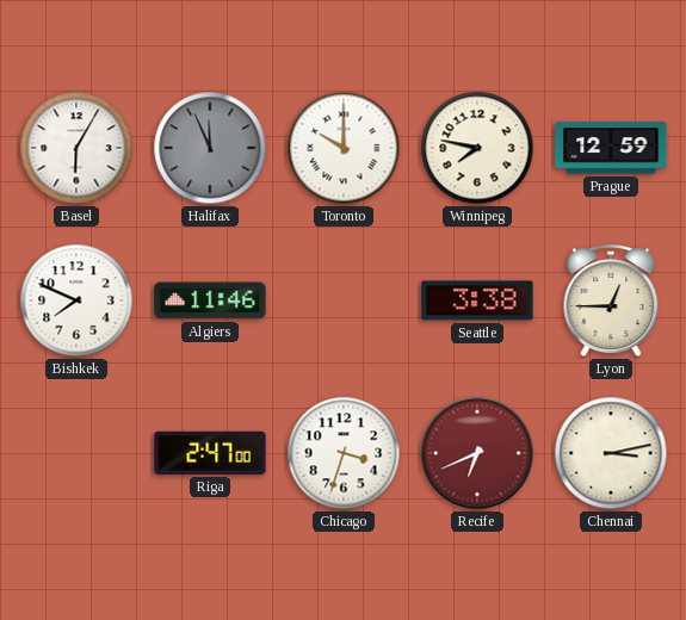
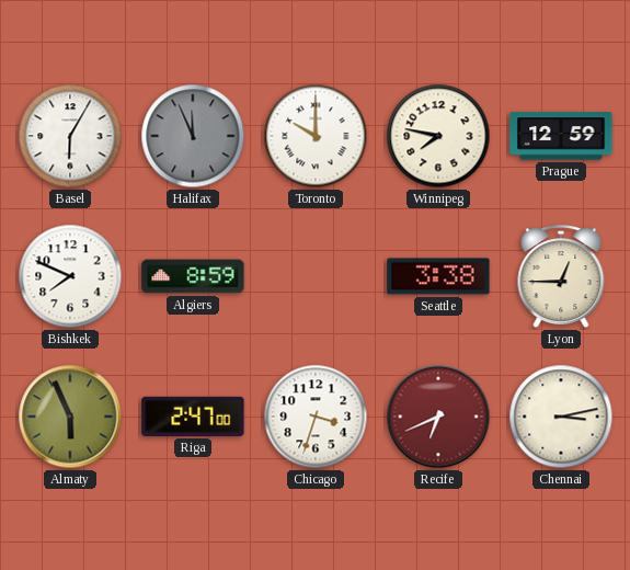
Algiers: 11:46 -> 8:59 (193, 276)
Almaty: none -> 5:56 (70, 417)
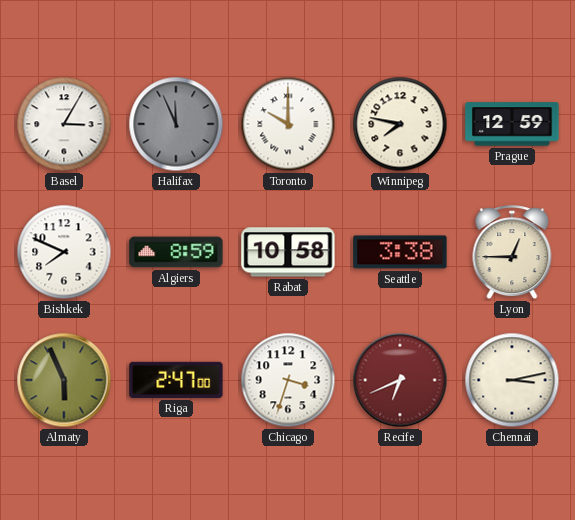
Basel: 6:05 -> 3:05 (64, 124)
Rabat: none -> 10:58 (288, 252)
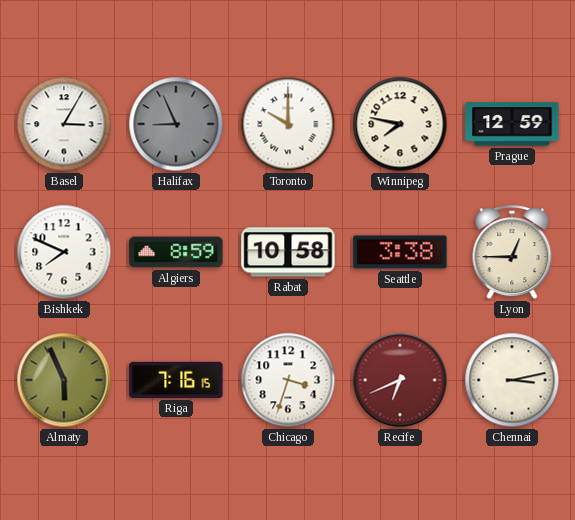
Halifax: 11:56 -> 8:56 (176, 124)
Riga: 2:47 -> 7:16 (176, 380)
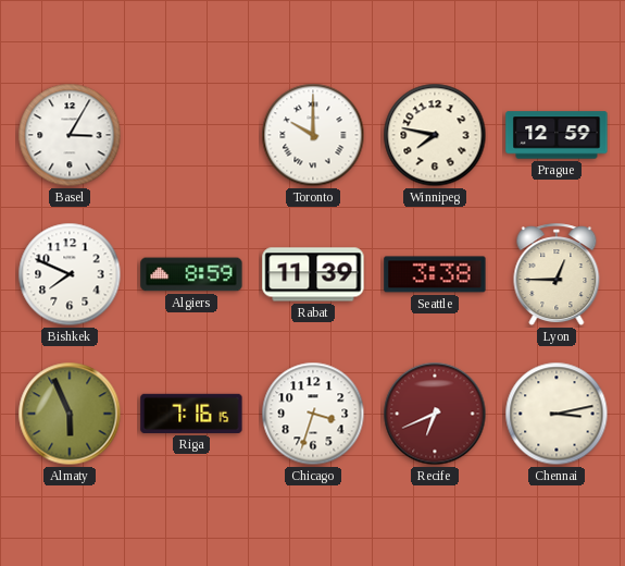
Halifax: 8:56 -> none (176, 124)
Rabat: 10:58 -> 11:39 (313, 274)
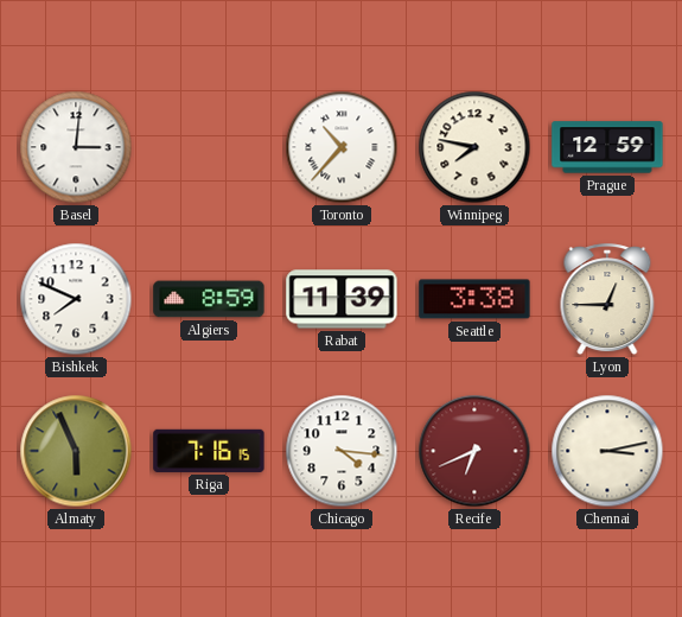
Basel: 3:05 -> 3:01 (76, 147)
Toronto: 10:00 -> 10:37 (342, 147)
Chicago: 3:33 -> 4:16 (342, 451)
